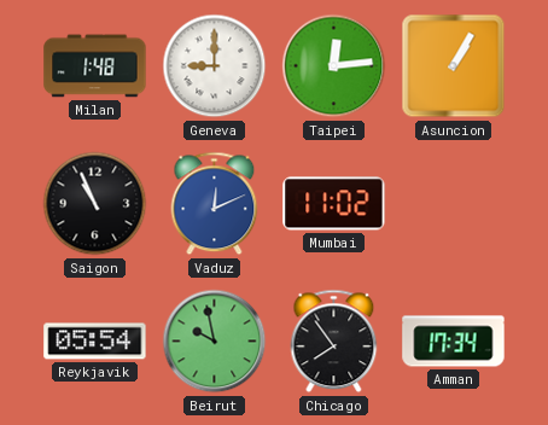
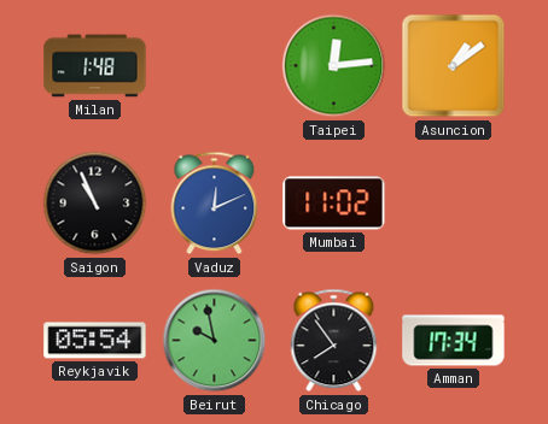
Geneva: 9:00 -> none (215, 66)
Asuncion: 1:05 -> 1:09 (454, 66)
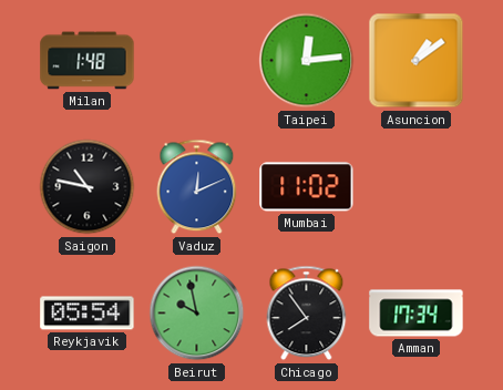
Saigon: 10:56 -> 10:47 (88, 187)
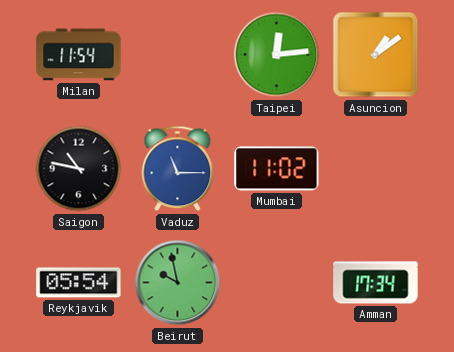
Milan: 1:48 -> 11:54 (79, 55)
Vaduz: 12:11 -> 11:15 (178, 169)
Chicago: 7:54 -> none (307, 314)
